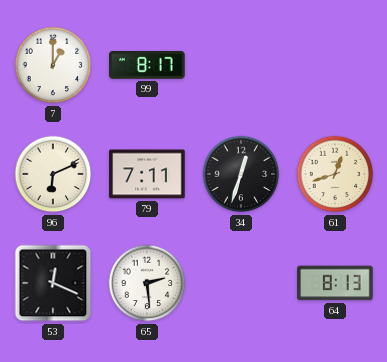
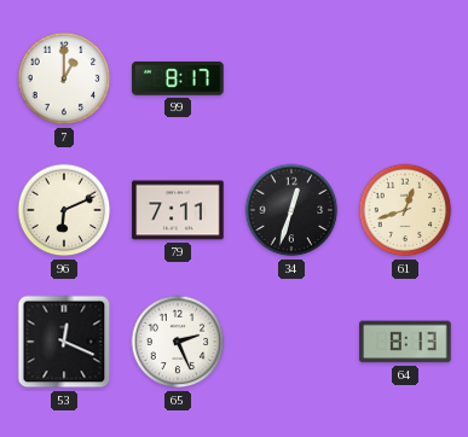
65: 2:29 -> 2:26 (178, 342)
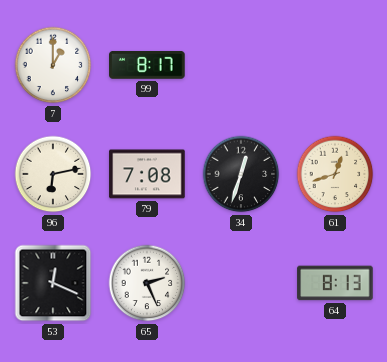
96: 6:11 -> 6:13 (53, 174)
79: 7:11 -> 7:08 (147, 174)
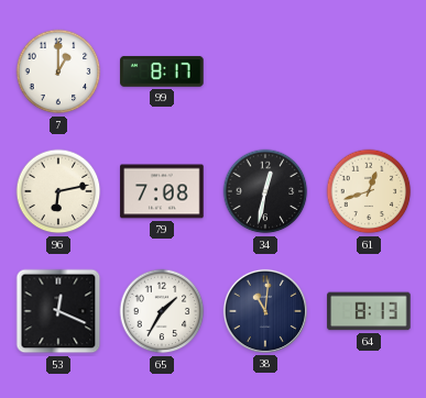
34: 12:33 -> 12:32 (265, 191)
65: 2:26 -> 1:35 (162, 311)
38: none -> 11:01 (265, 311)
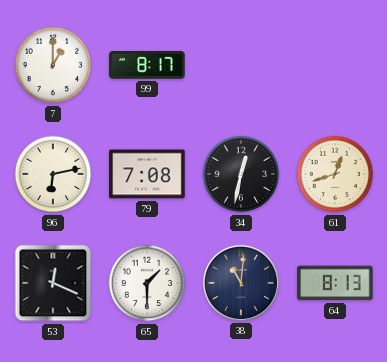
65: 1:35 -> 1:30 (147, 283)
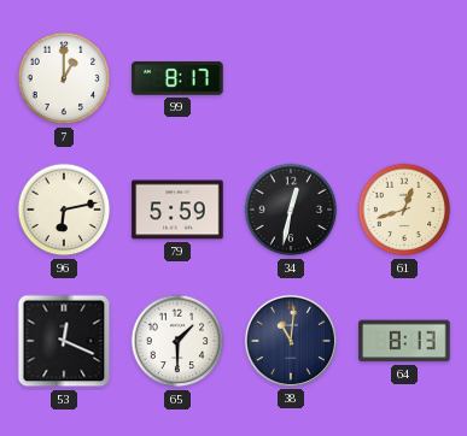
79: 7:08 -> 5:59 (177, 210)
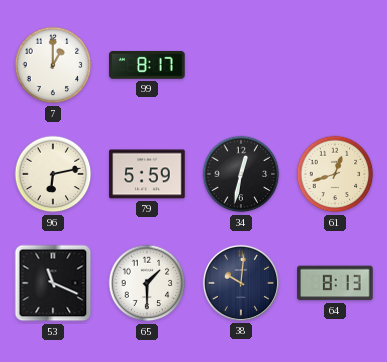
53: 12:19 -> 11:19 (53, 283)
38: 11:01 -> 10:01 (241, 283)
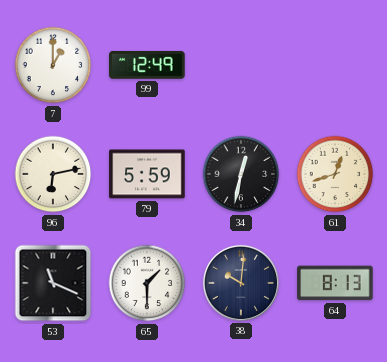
99: 8:17 -> 12:49 (147, 65)
